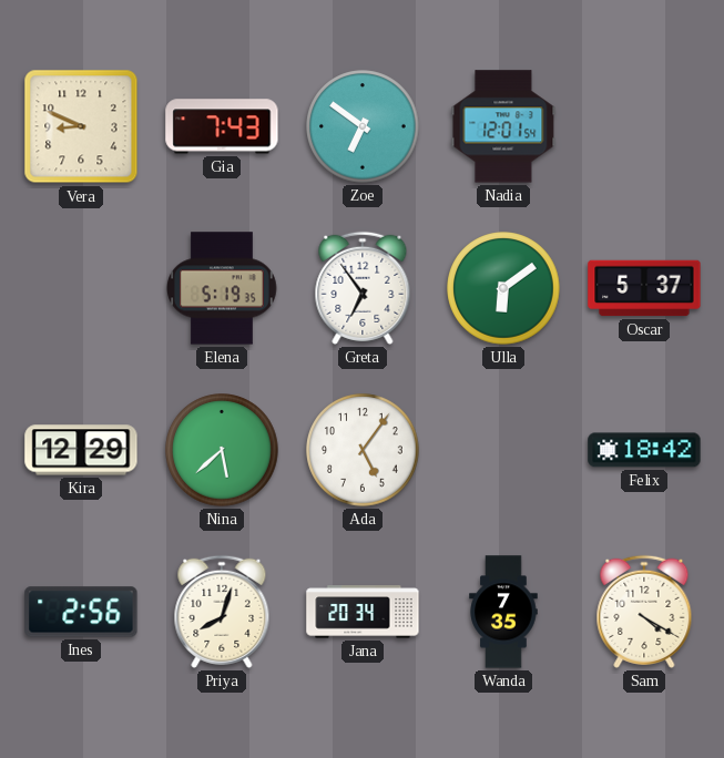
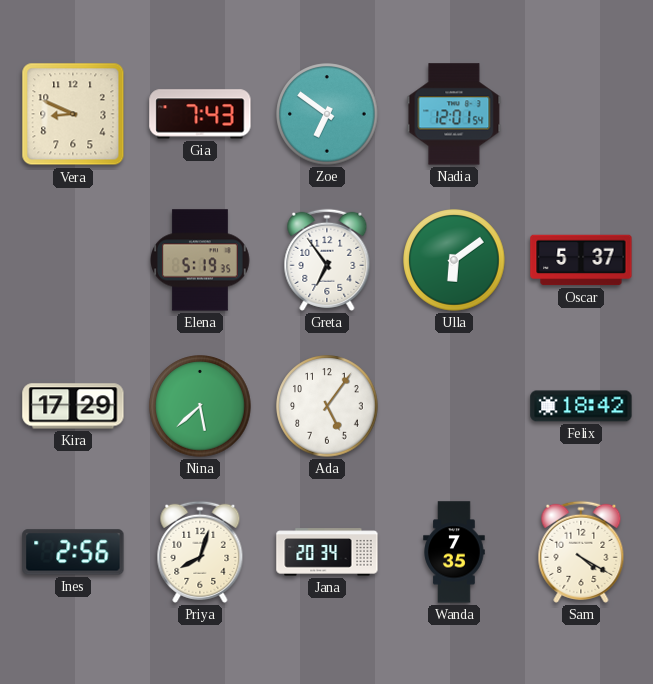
Kira: 12:29 -> 17:29 (73, 406)
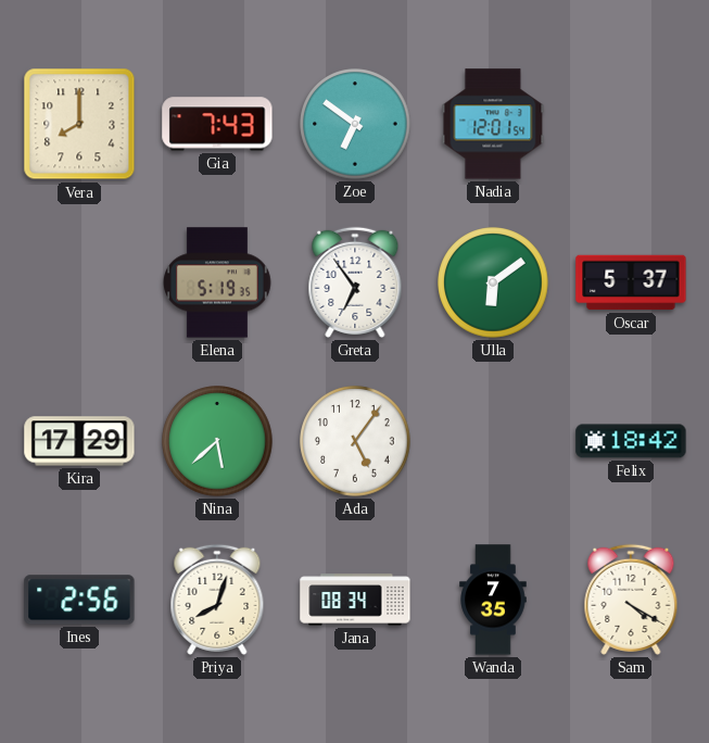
Vera: 8:49 -> 8:00 (79, 124)
Jana: 20:34 -> 08:34 (355, 600)
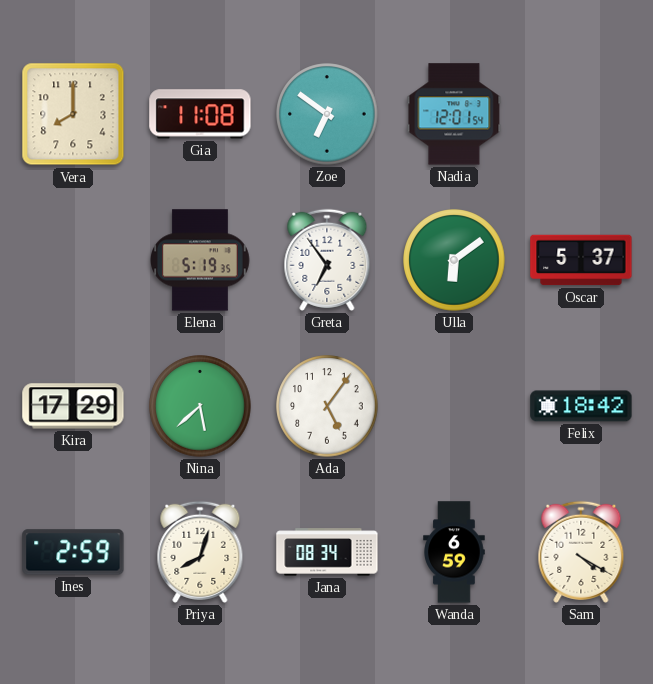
Gia: 7:43 -> 11:08 (200, 114)
Ines: 2:56 -> 2:59 (73, 552)
Wanda: 7:35 -> 6:59 (454, 552)
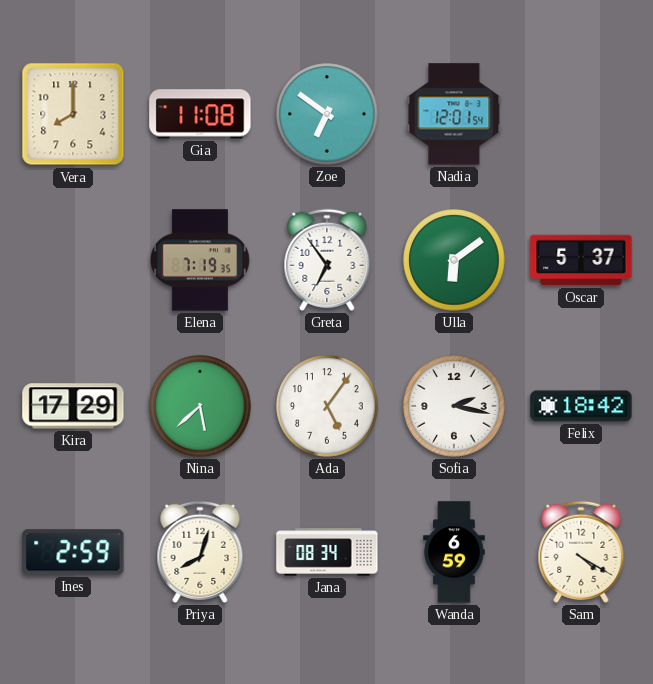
Elena: 5:19 -> 7:19 (201, 260)
Sofia: none -> 2:17 (454, 406)
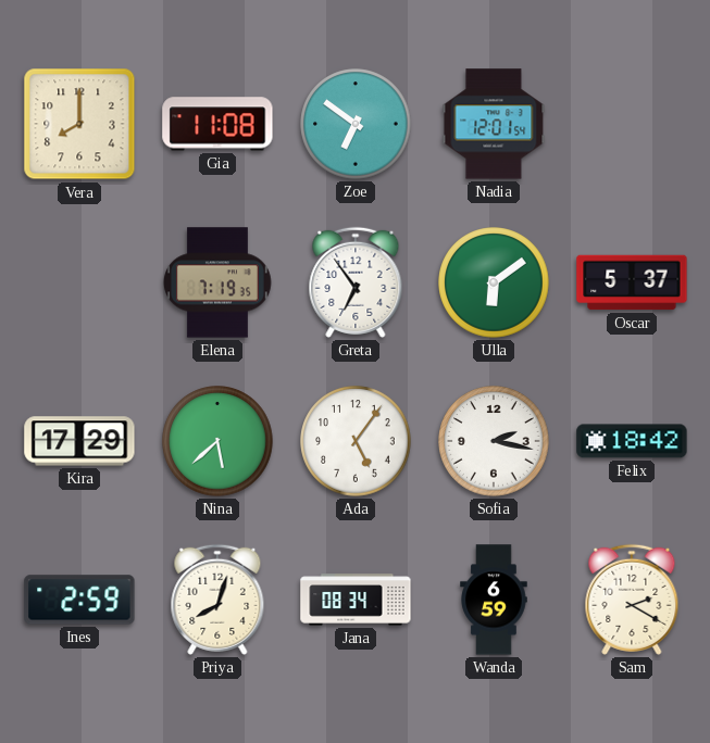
Sam: 4:20 -> 2:20 (632, 600)
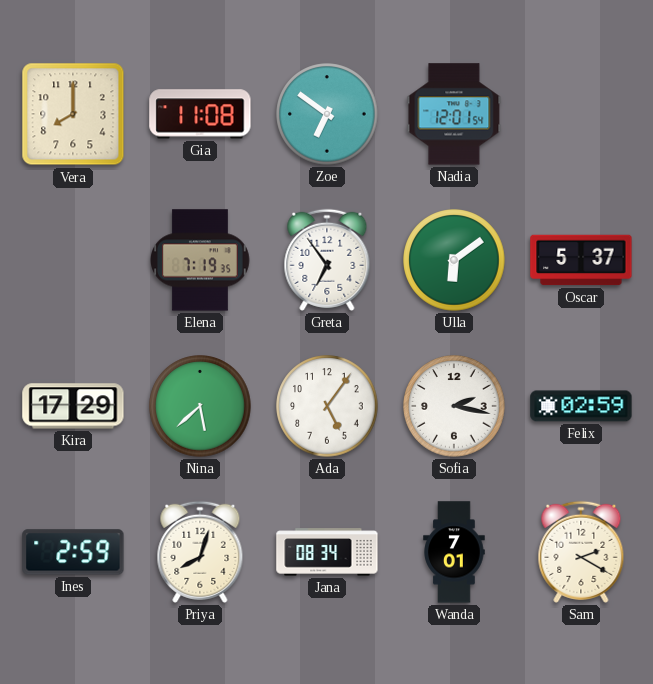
Felix: 18:42 -> 02:59 (581, 406)
Wanda: 6:59 -> 7:01 (454, 552)
